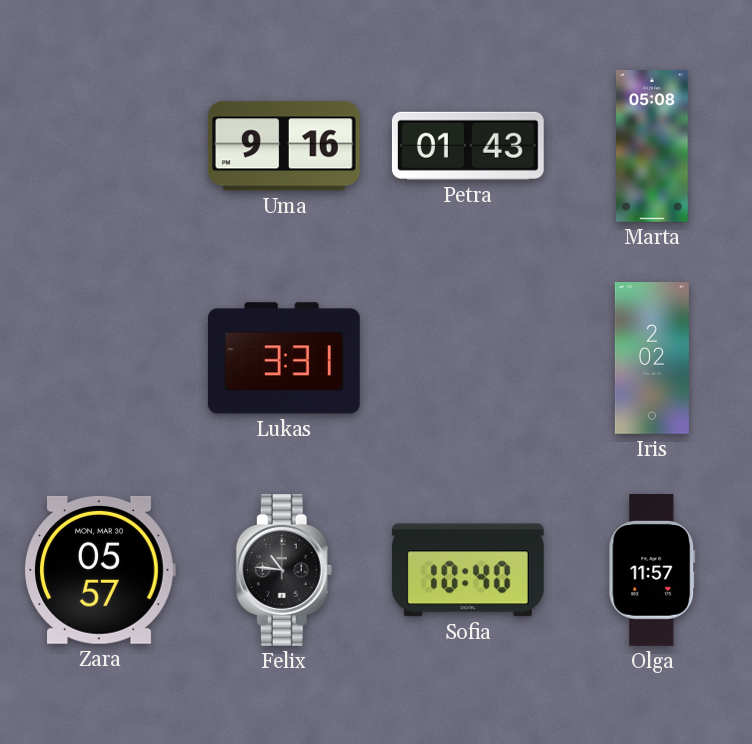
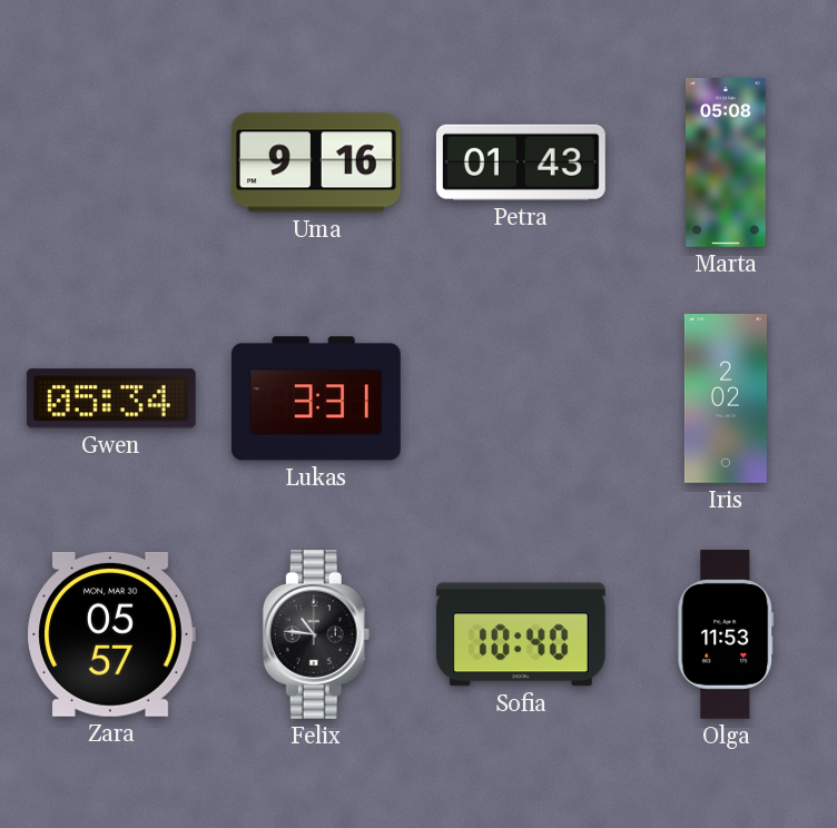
Gwen: none -> 05:34 (111, 398)
Olga: 11:57 -> 11:53 (726, 635)
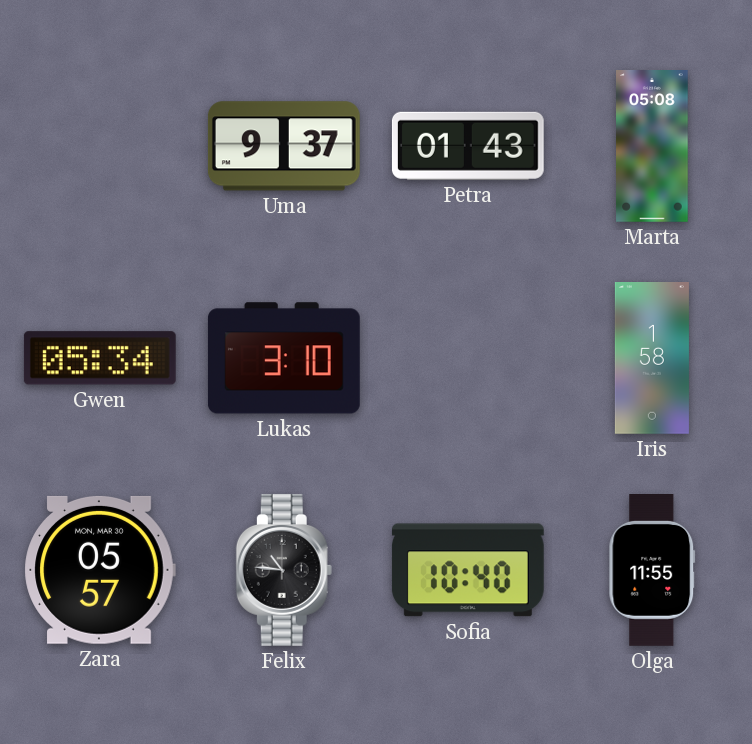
Uma: 9:16 -> 9:37 (284, 146)
Lukas: 3:31 -> 3:10 (284, 358)
Iris: 2:02 -> 1:58 (652, 359)
Olga: 11:53 -> 11:55 (652, 571)
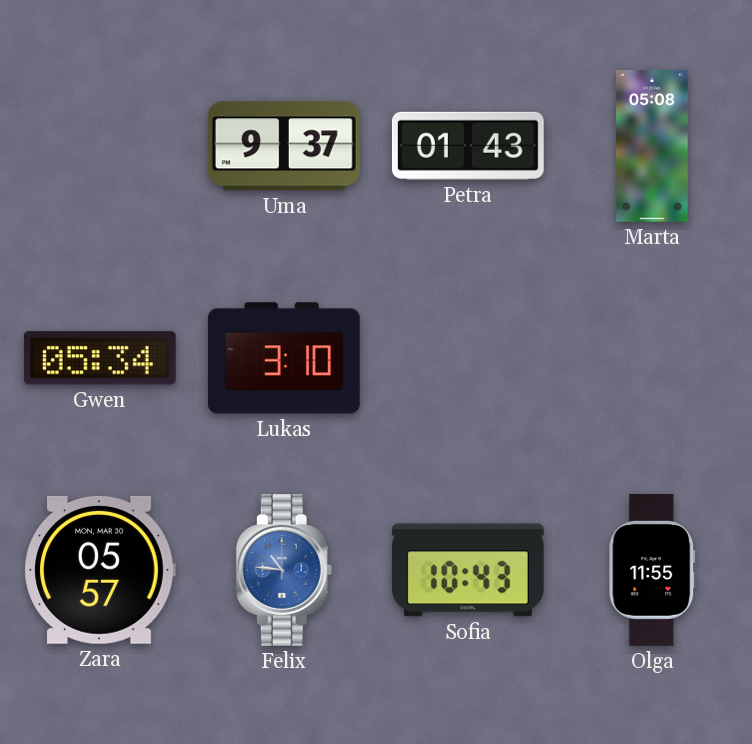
Iris: 1:58 -> none (652, 359)
Felix dial: black -> blue (284, 570)
Sofia: 10:40 -> 10:43 (468, 570)
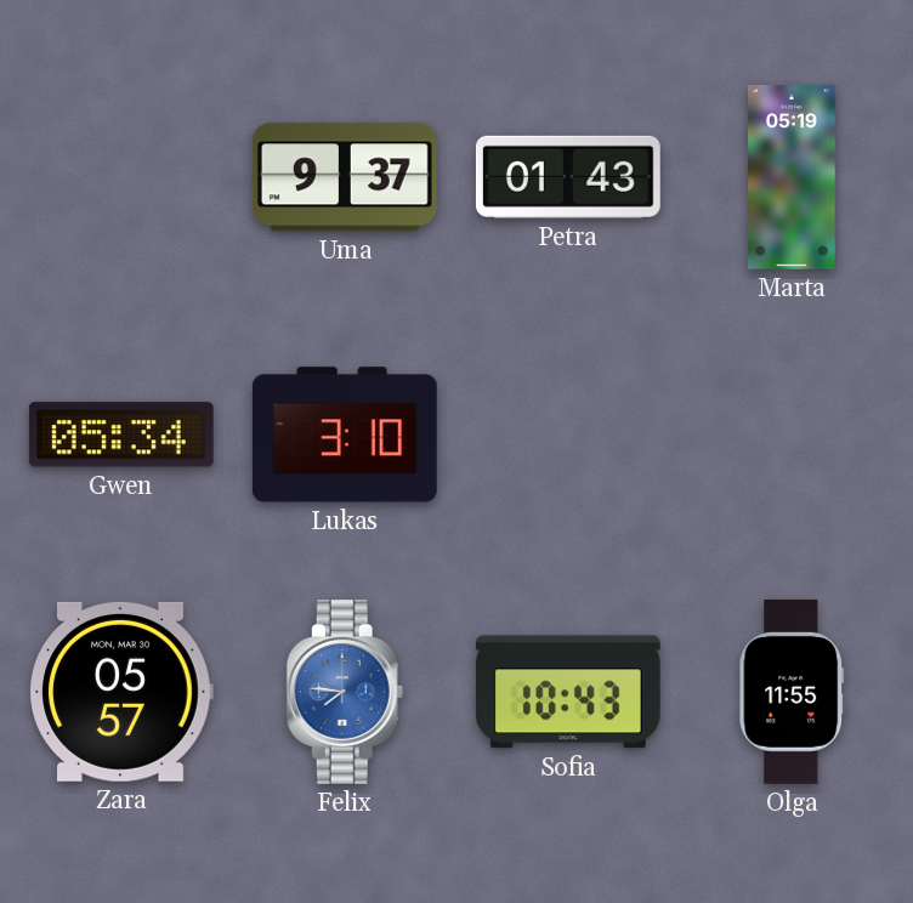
Marta: 05:08 -> 05:19 (792, 178)
Felix: 10:46 -> 7:46 (345, 692)
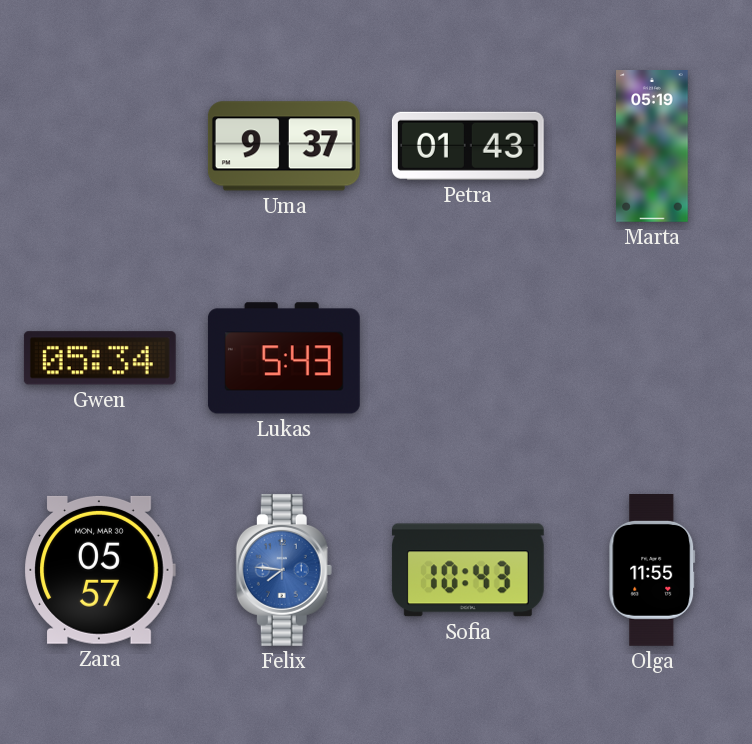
Lukas: 3:10 -> 5:43 (284, 358)
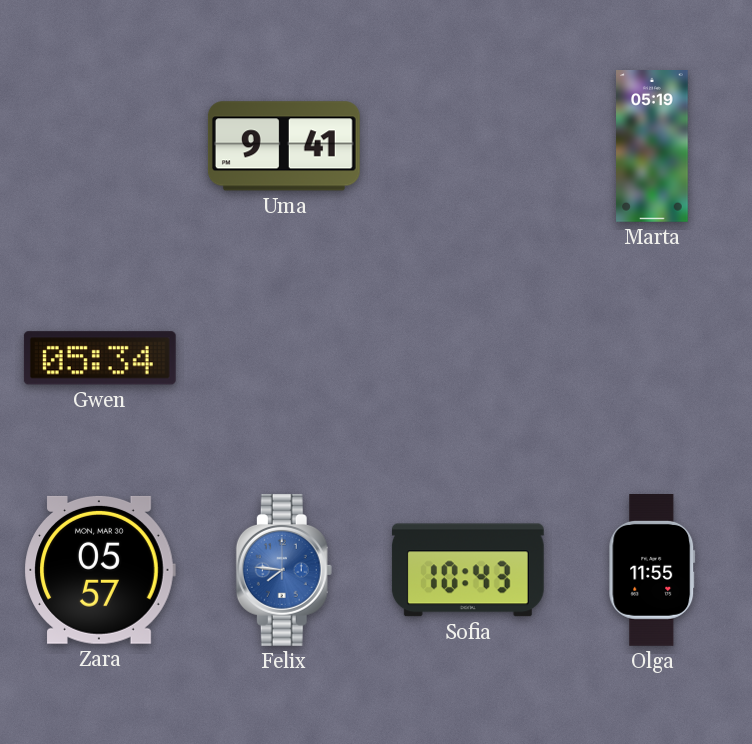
Uma: 9:37 -> 9:41 (284, 146)
Petra: 01:43 -> none (468, 146)
Lukas: 5:43 -> none (284, 358)
